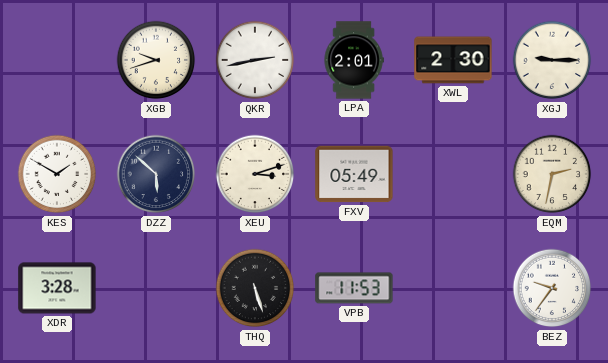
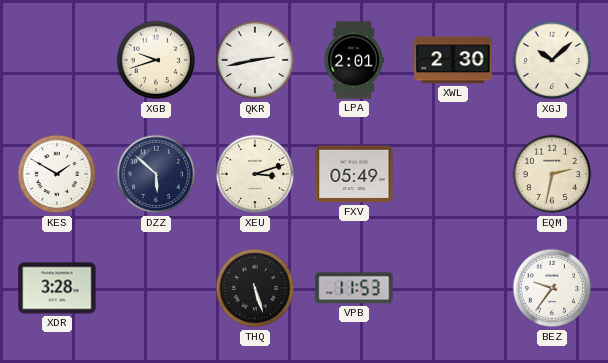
XGJ: 9:15 -> 10:08 (552, 60)
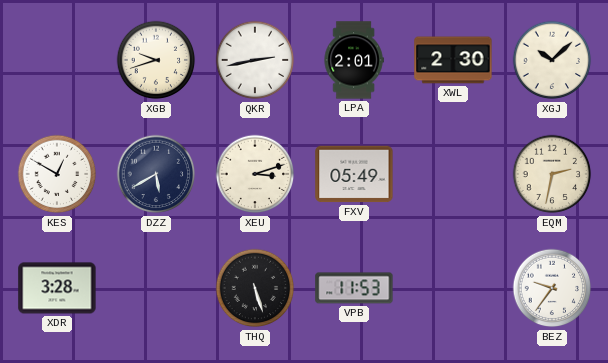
KES: 1:50 -> 12:50 (57, 174)
DZZ: 5:52 -> 5:40 (156, 174)
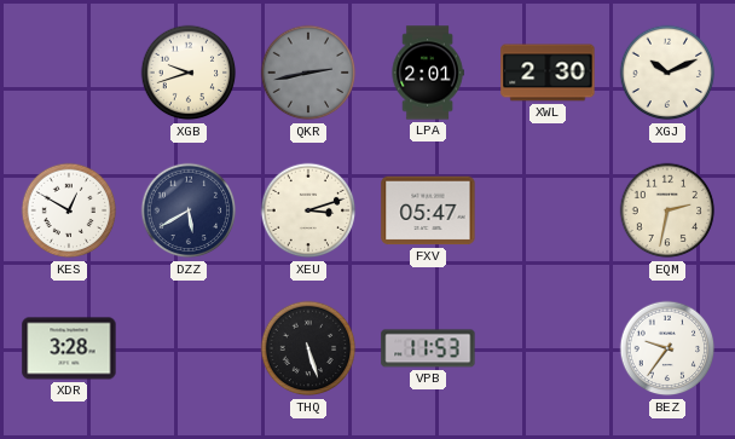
QKR dial: white -> grey (308, 73)
XGJ: 10:08 -> 10:11 (667, 73)
FXV: 05:49 -> 05:47 (428, 210)
